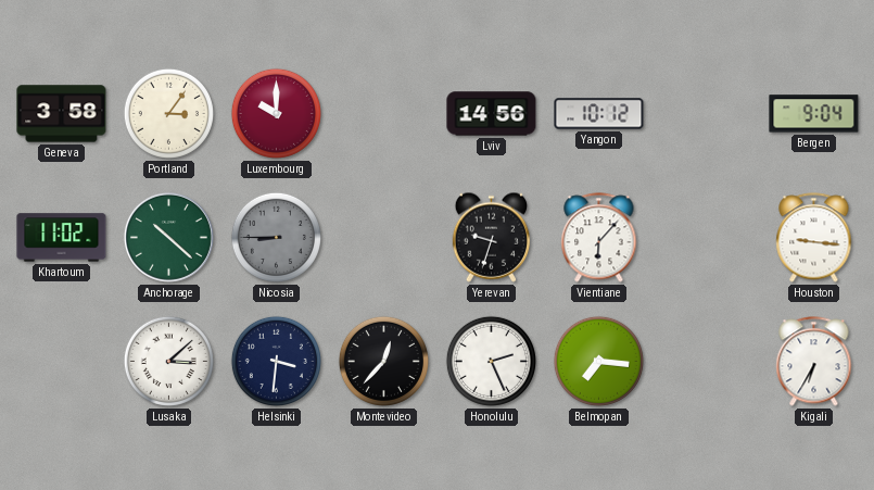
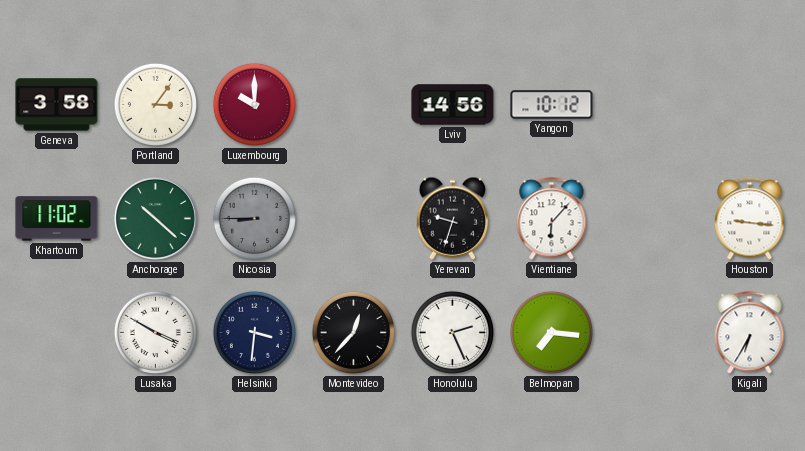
Bergen: 9:04 -> none (814, 114)
Lusaka: 3:08 -> 3:50 (155, 332)
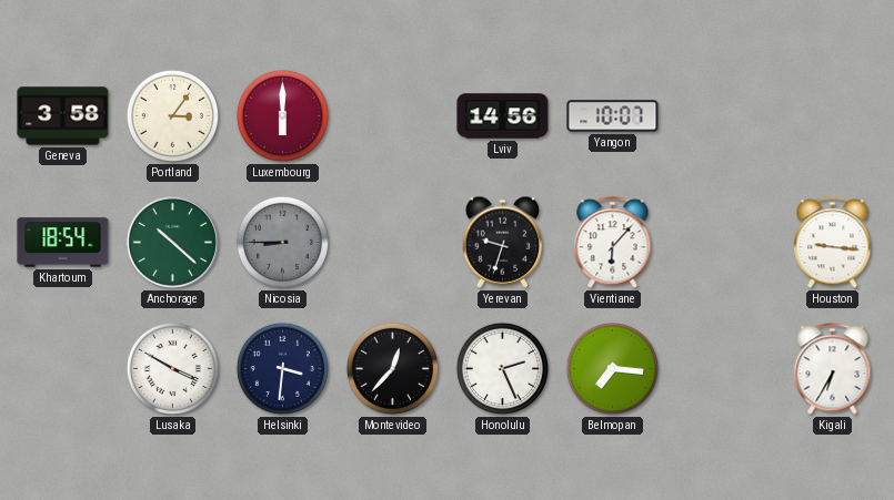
Luxembourg: 10:00 -> 6:00 (282, 115)
Yangon: 10:12 -> 10:07 (613, 116)
Khartoum: 11:02 -> 18:54 (63, 243)
